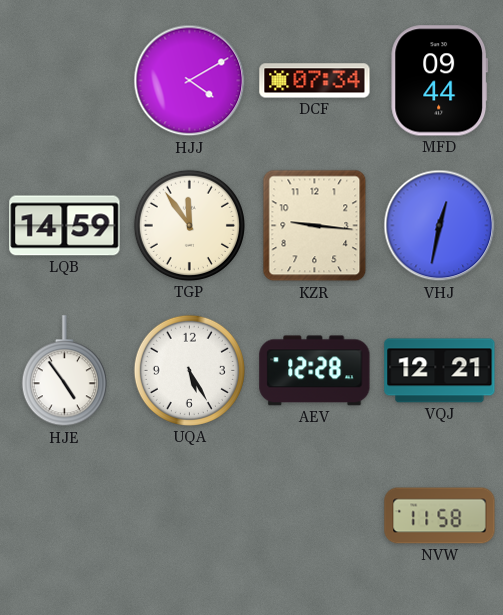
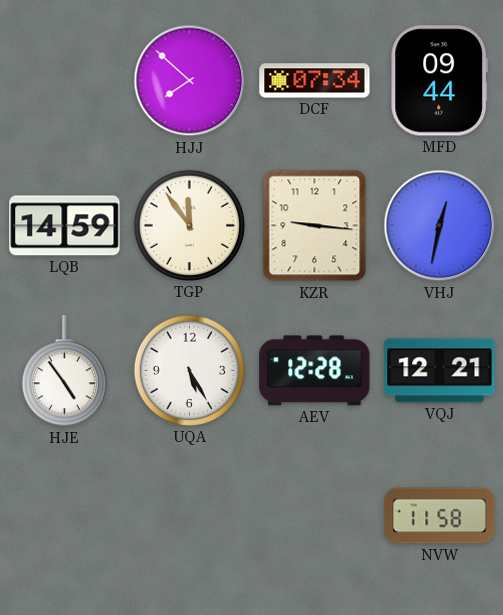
HJJ: 4:10 -> 7:52 (190, 81)
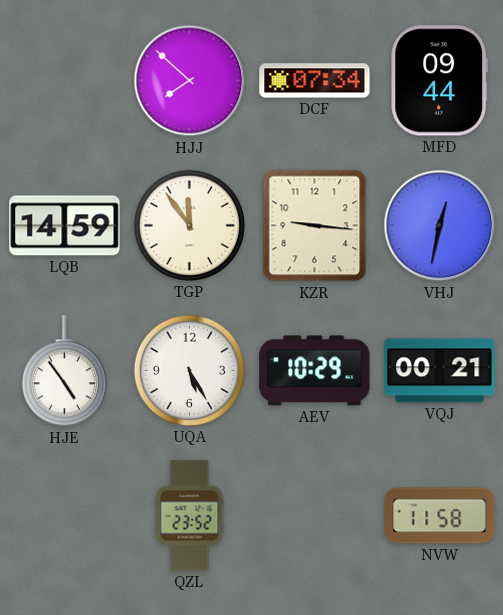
AEV: 12:28 -> 10:29 (315, 371)
VQJ: 12:21 -> 00:21 (440, 371)
QZL: none -> 23:52 (190, 516)
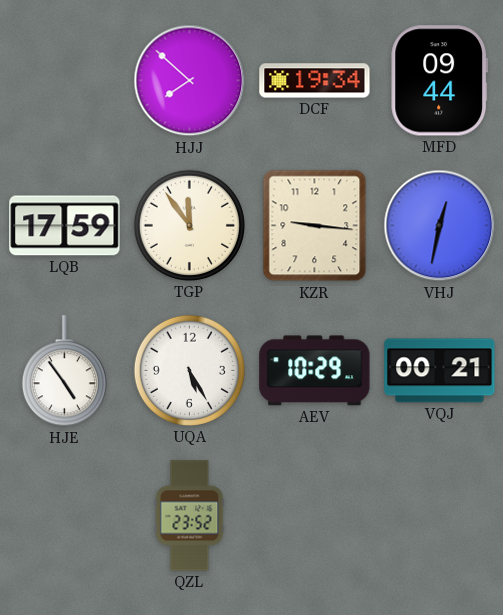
DCF: 07:34 -> 19:34 (315, 81)
LQB: 14:59 -> 17:59 (65, 226)
NVW: 11:58 -> none (440, 516)
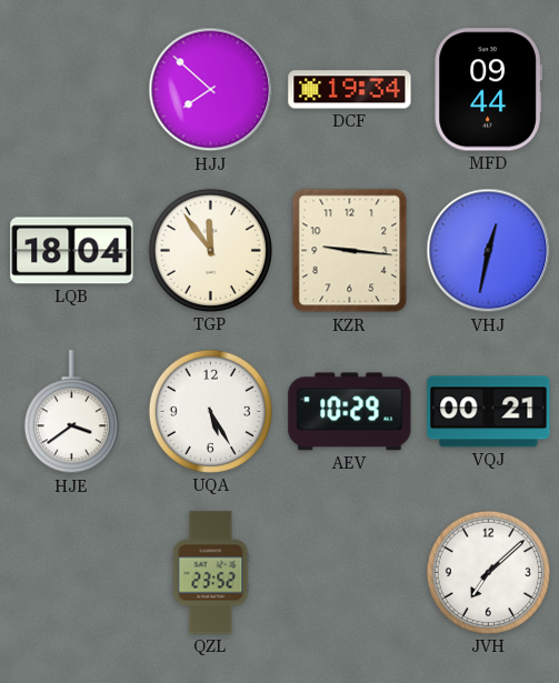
LQB: 17:59 -> 18:04 (72, 251)
HJE: 4:54 -> 3:39 (71, 412)
JVH: none -> 7:08 (488, 572)
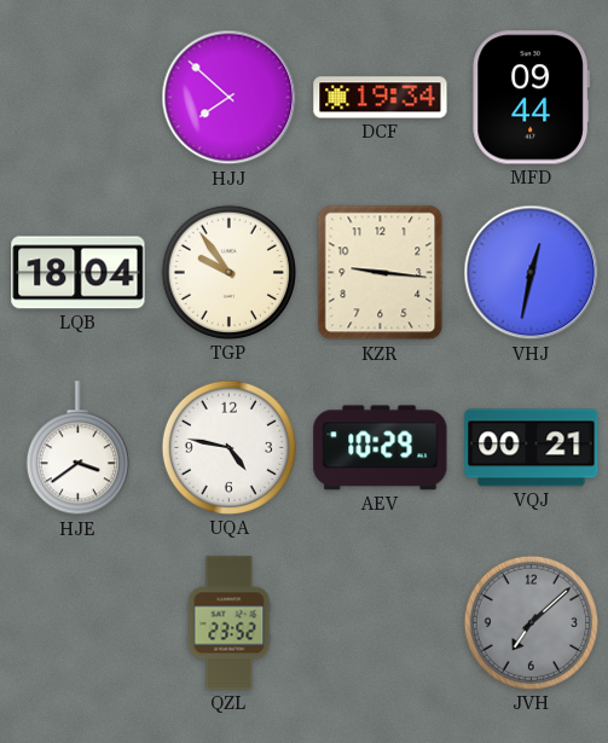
TGP: 11:54 -> 9:54 (228, 272)
UQA: 5:25 -> 4:47 (228, 447)
JVH dial: white -> grey (531, 622)
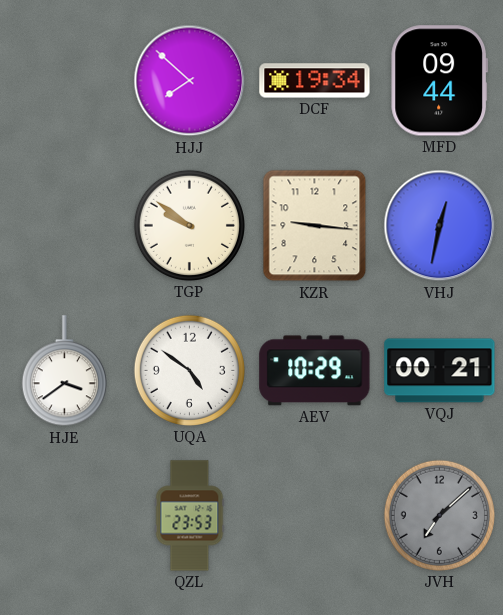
LQB: 18:04 -> none (79, 273)
TGP: 9:54 -> 9:51 (189, 225)
UQA: 4:47 -> 4:51 (189, 370)
QZL: 23:52 -> 23:53 (190, 516)
